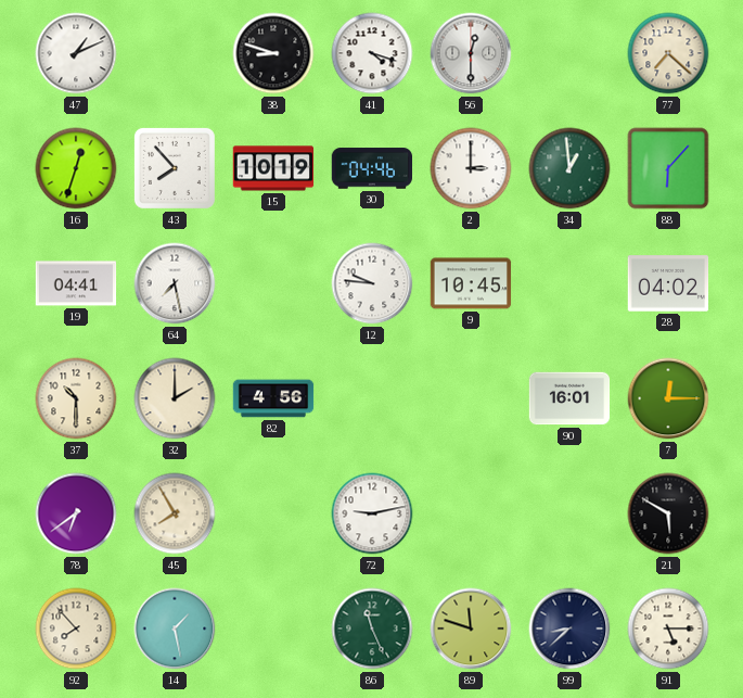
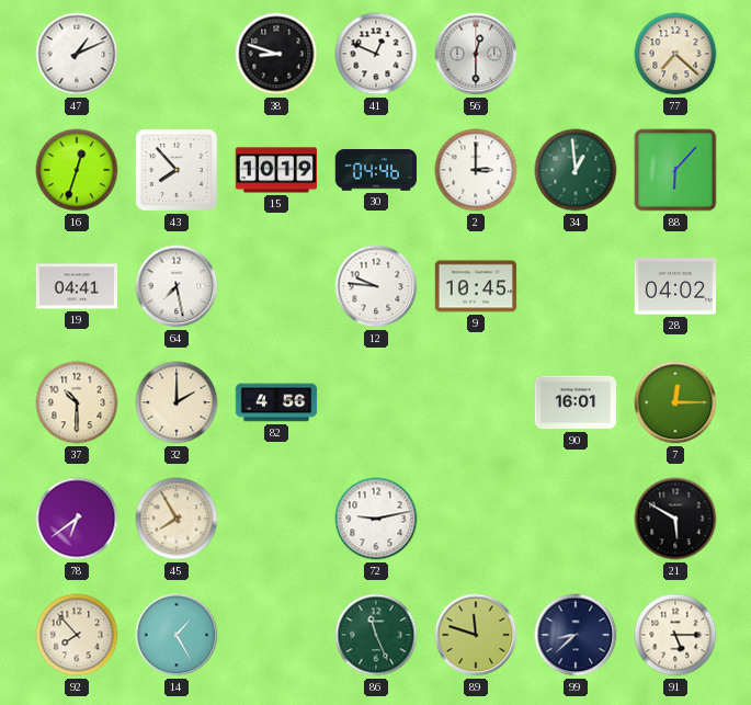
41: 4:18 -> 12:49 (376, 54)
14: 1:28 -> 1:25 (177, 635)
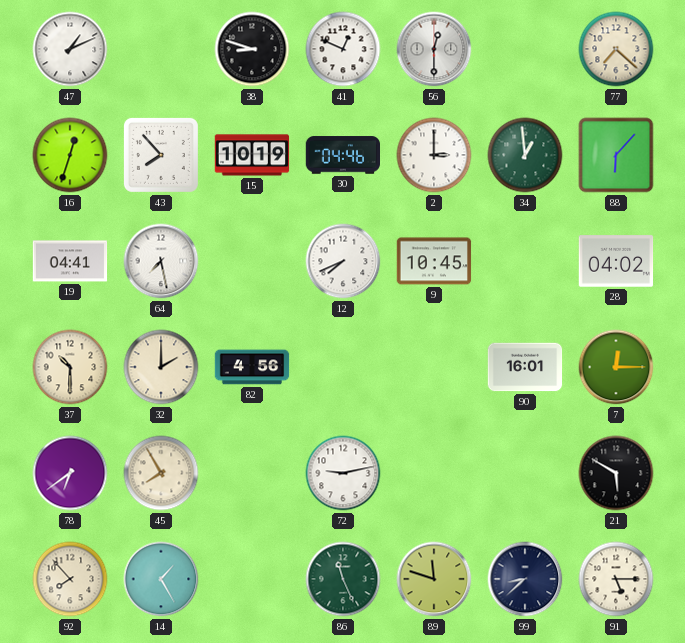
12: 9:46 -> 7:41 (343, 261)
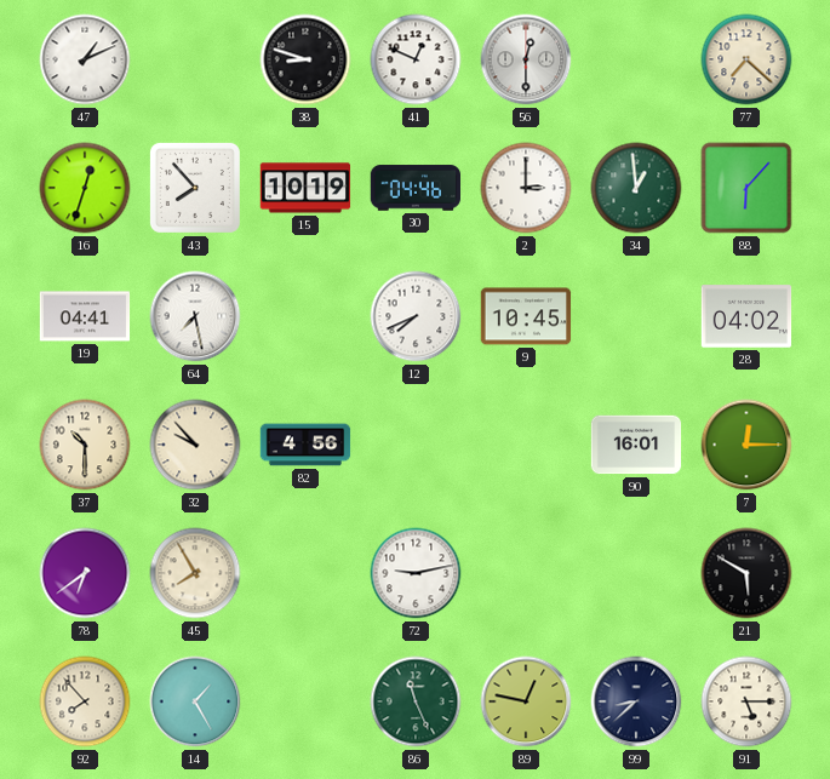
32: 2:00 -> 9:53 (195, 445)
89: 11:48 -> 12:47 (526, 701)
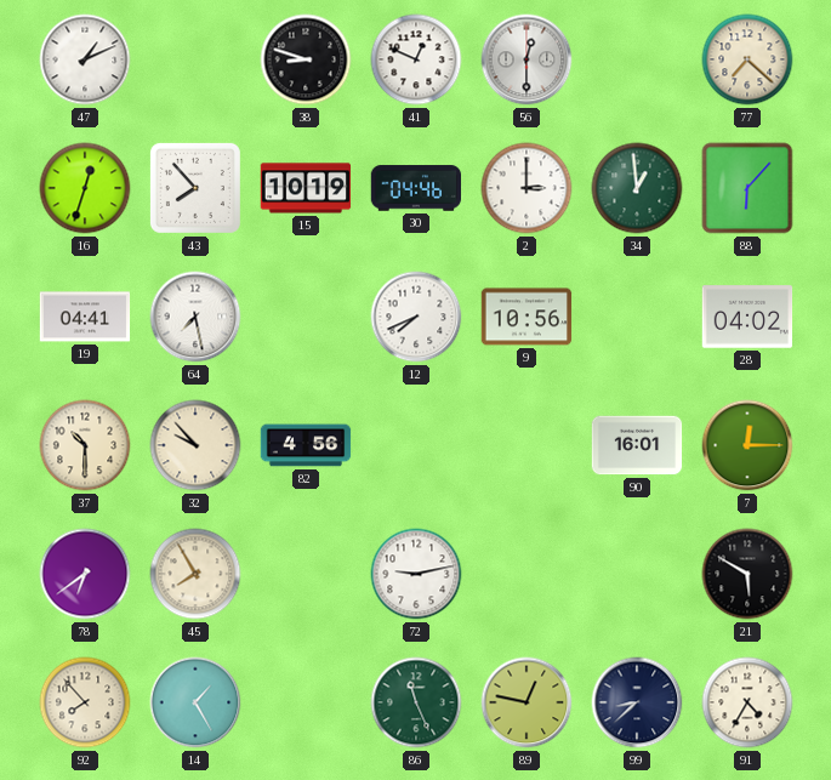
9: 10:45 -> 10:56 (527, 317)
91: 5:15 -> 4:35 (747, 702)
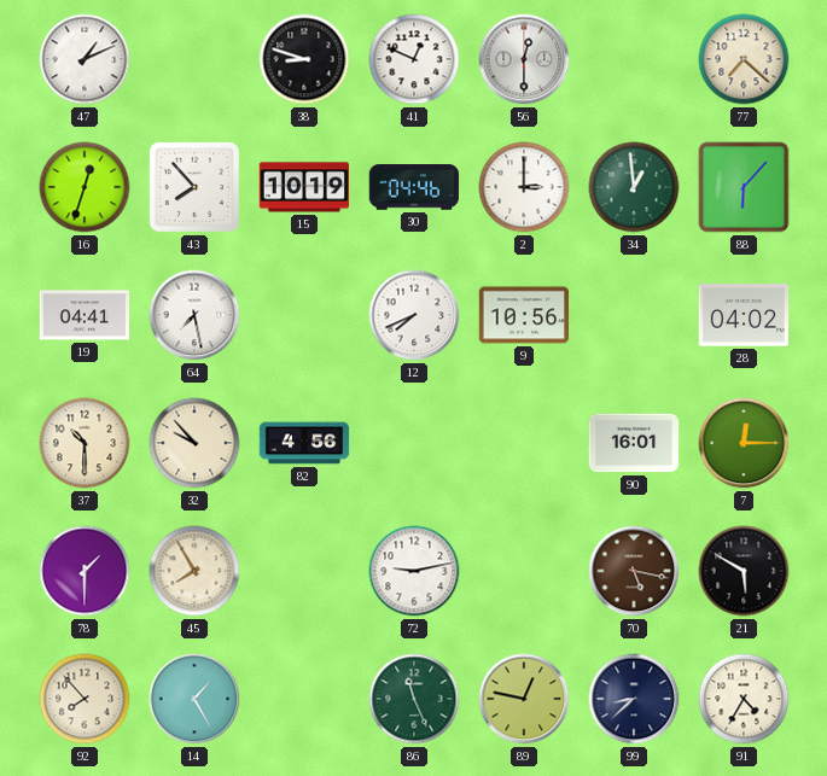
78: 6:39 -> 1:30 (85, 571)
70: none -> 5:17 (634, 571)
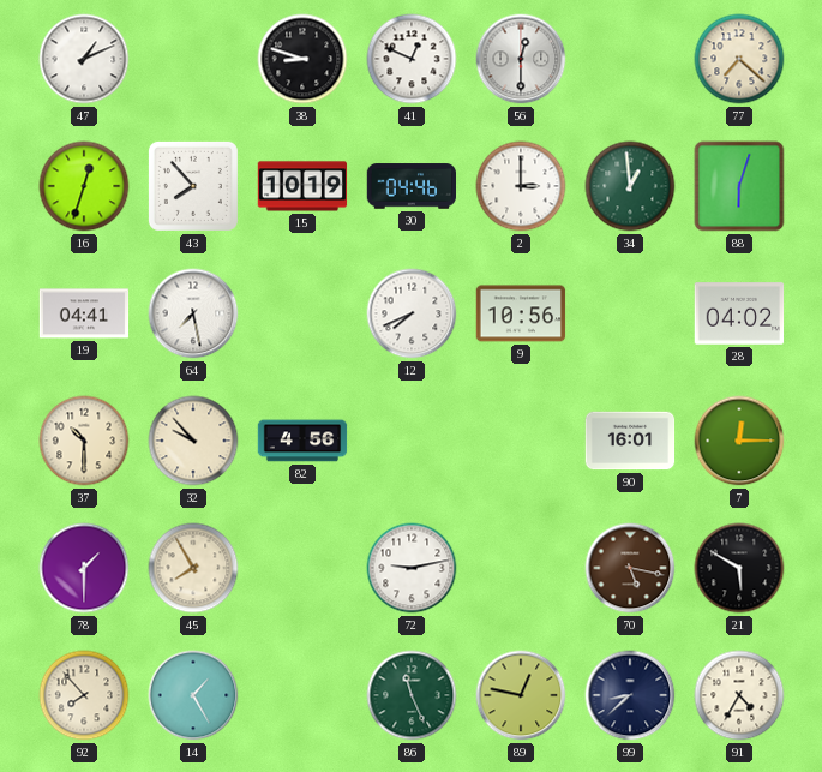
88: 6:07 -> 6:03 (739, 186)
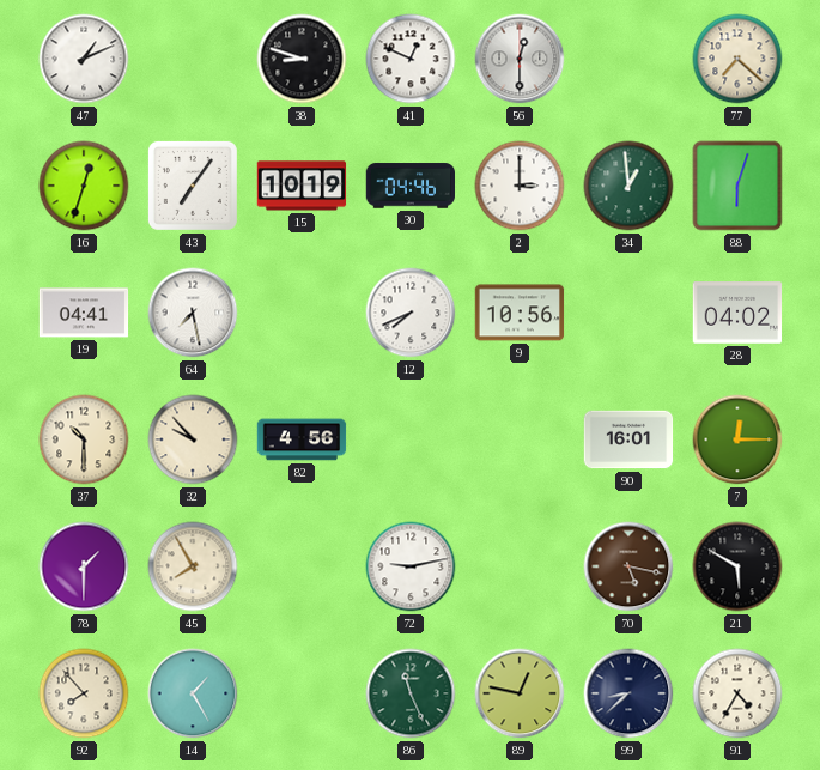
43: 7:53 -> 7:06 (193, 186)
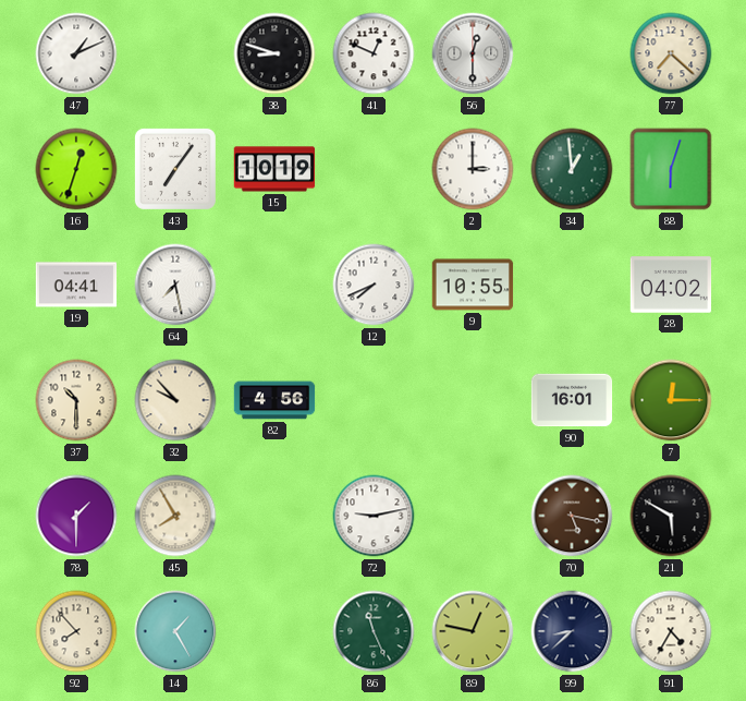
30: 04:46 -> none (411, 186)
9: 10:56 -> 10:55 (473, 285)
